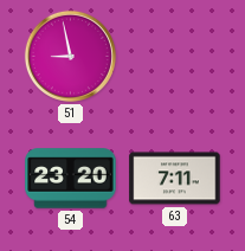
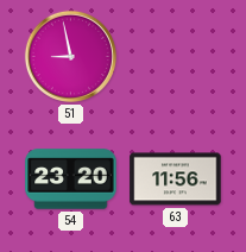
63: 7:11 -> 11:56 (176, 179)
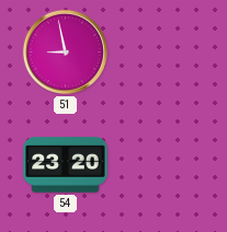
63: 11:56 -> none (176, 179)
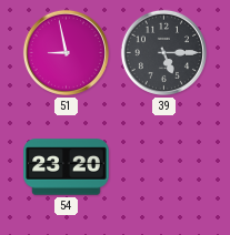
39: none -> 5:15 (163, 52)
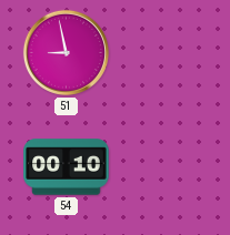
39: 5:15 -> none (163, 52)
54: 23:20 -> 00:10 (67, 167)
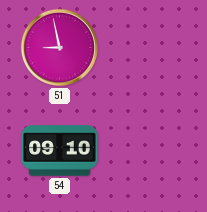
54: 00:10 -> 09:10 (60, 151)
